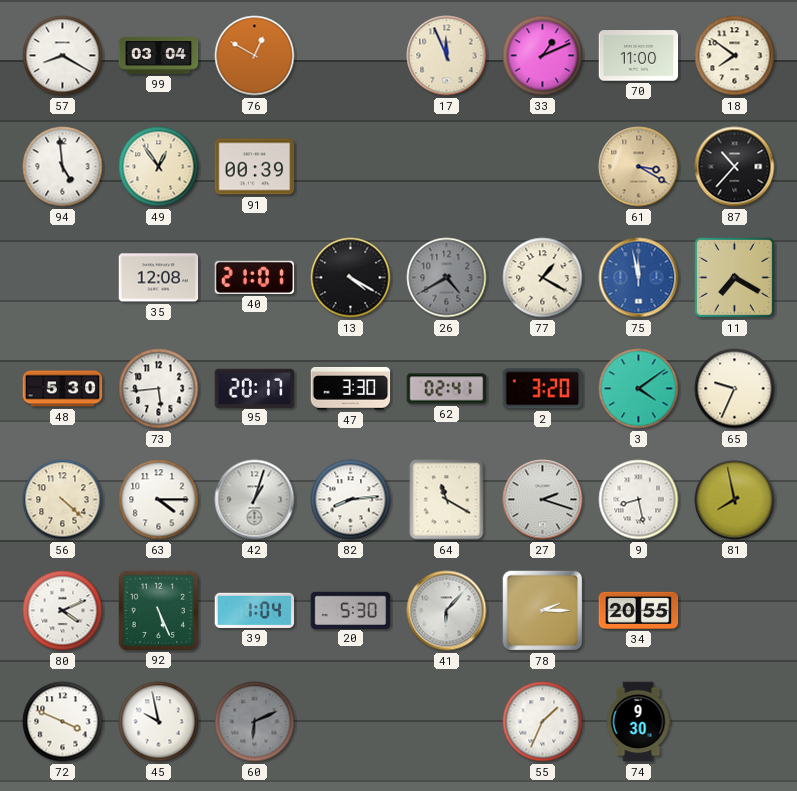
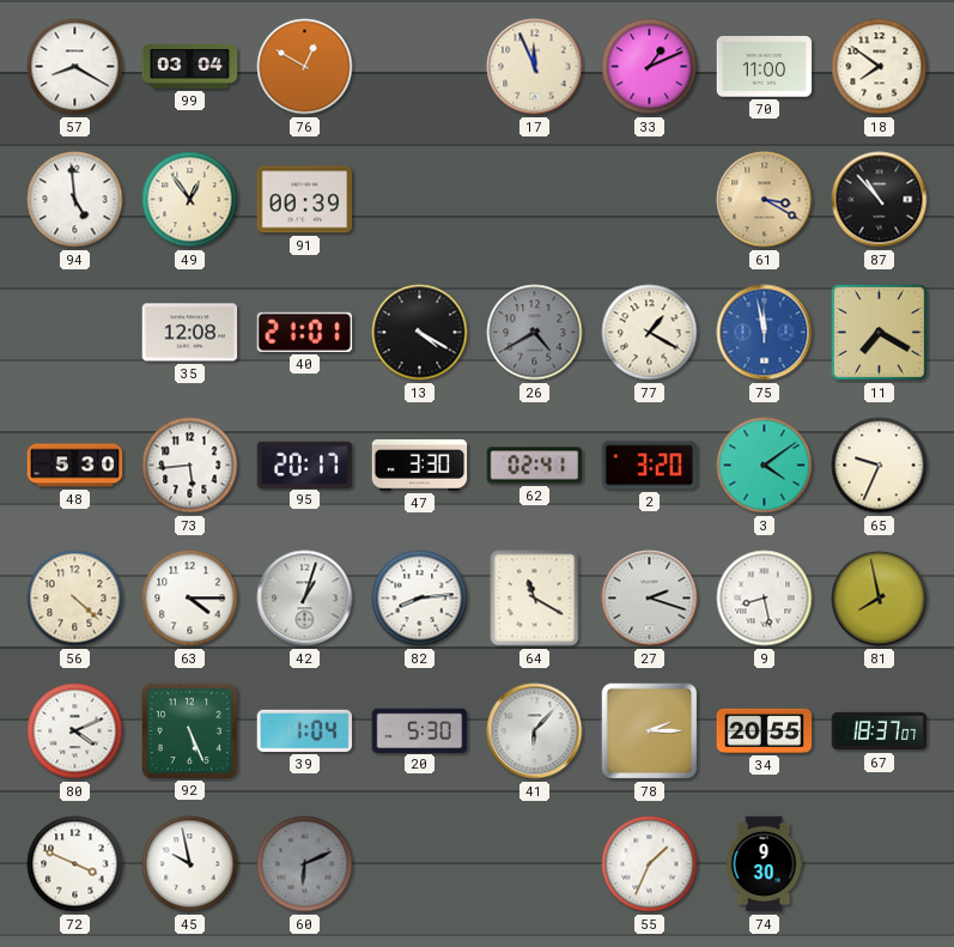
87: 10:37 -> 10:53 (880, 200)
67: none -> 18:37 (880, 732)
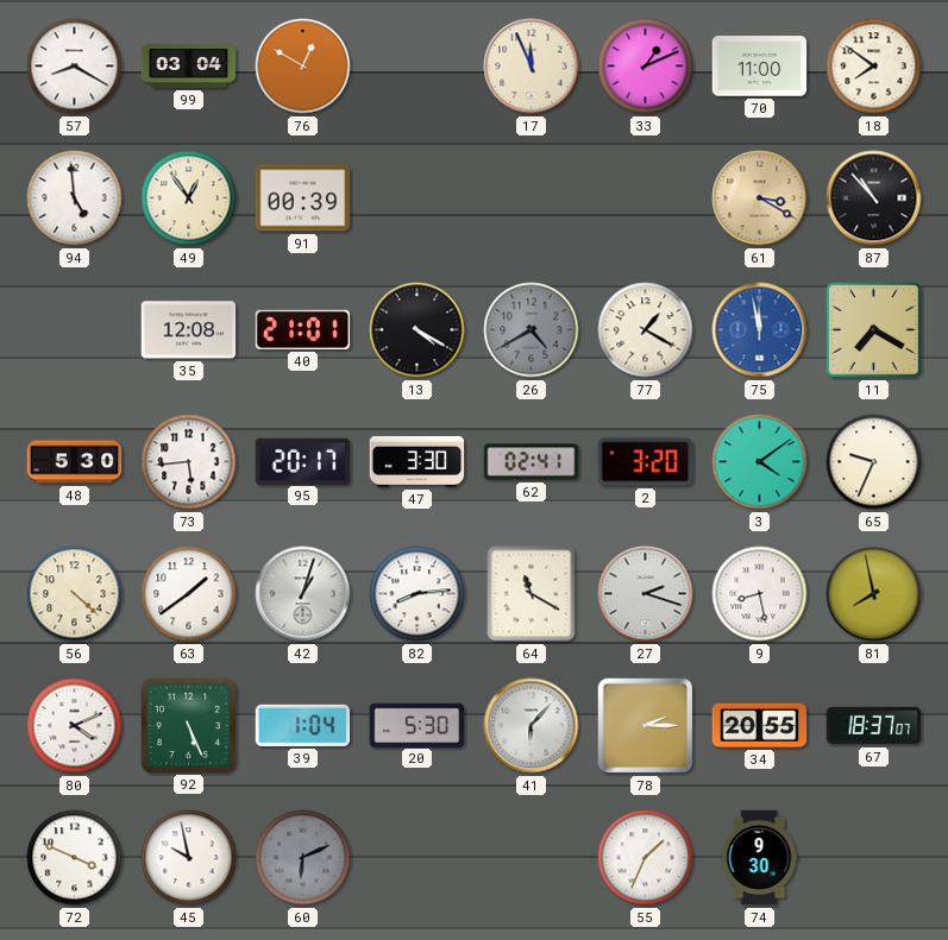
63: 4:15 -> 1:39 (189, 594)
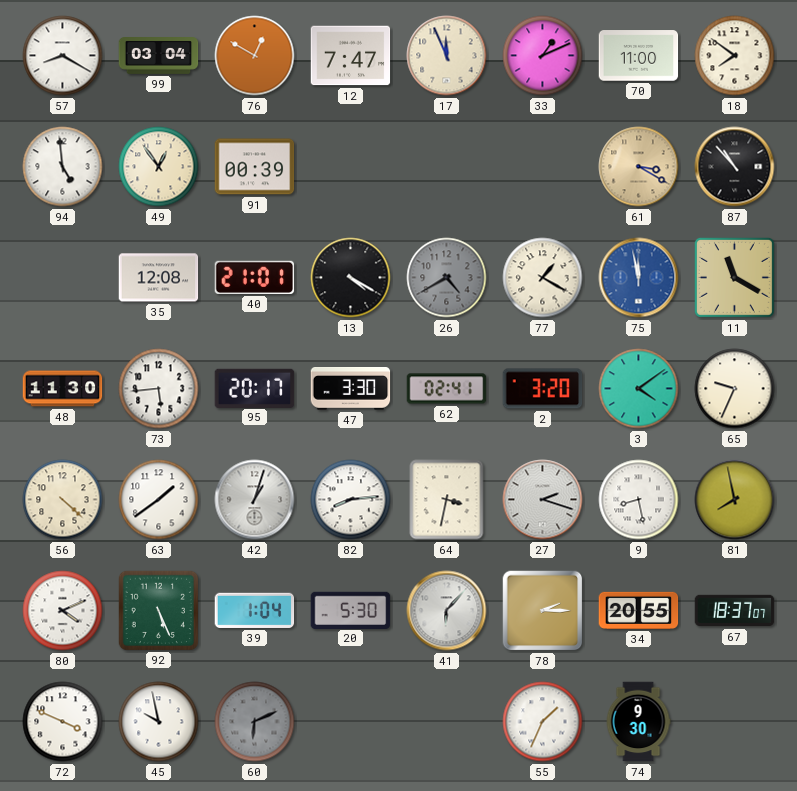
12: none -> 7:47 (351, 56)
11: 7:20 -> 11:20 (734, 277)
48: 5:30 -> 11:30 (63, 389)
64: 11:20 -> 3:32 (447, 500)
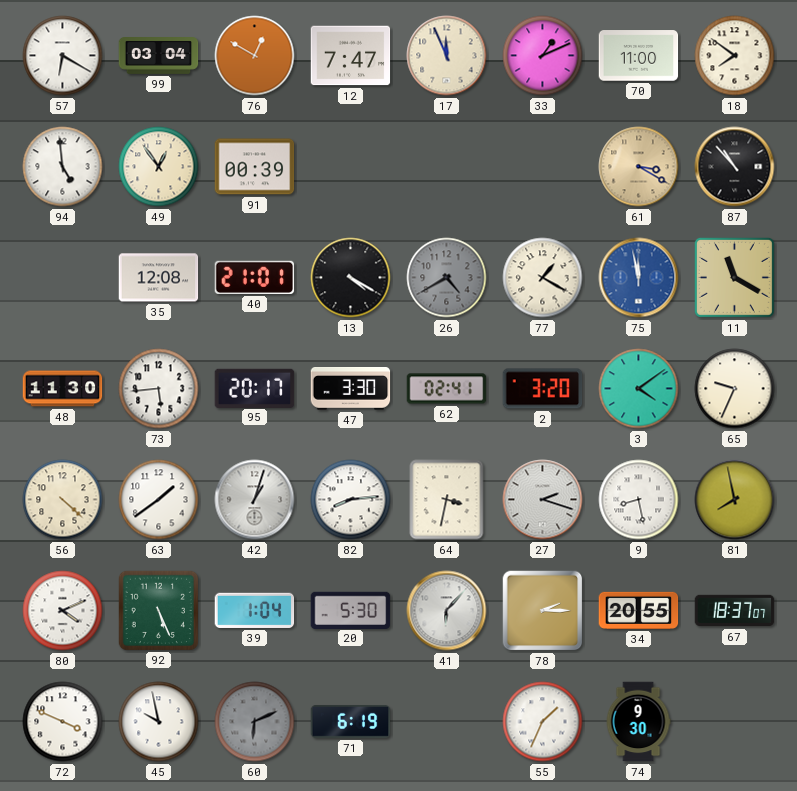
57: 8:20 -> 6:20 (63, 56)
71: none -> 6:19 (351, 721)
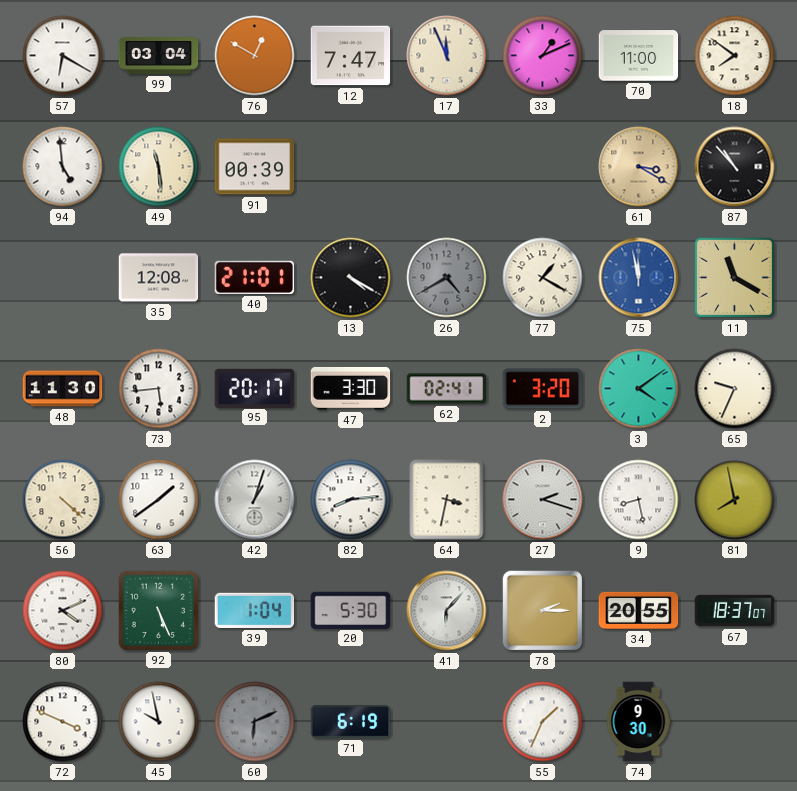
49: 12:54 -> 11:29 (159, 167)
